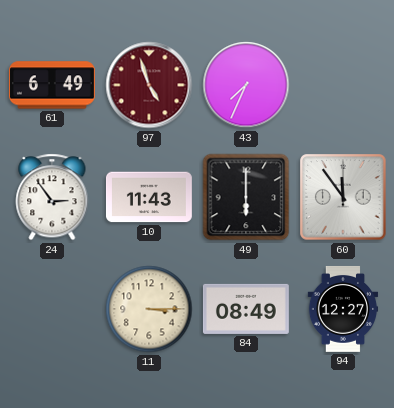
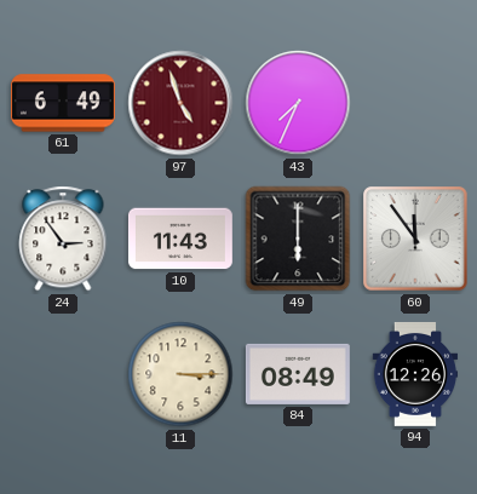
94: 12:27 -> 12:26 (415, 374)
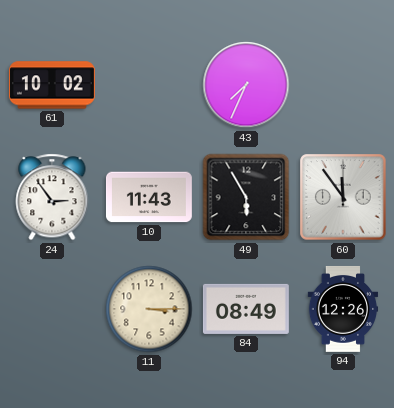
61: 6:49 -> 10:02 (52, 85)
97: 4:57 -> none (180, 103)
49: 6:00 -> 5:55 (246, 197)
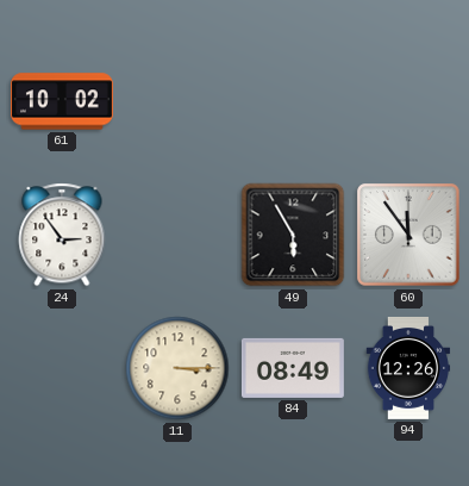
43: 7:34 -> none (246, 85)
10: 11:43 -> none (149, 197)
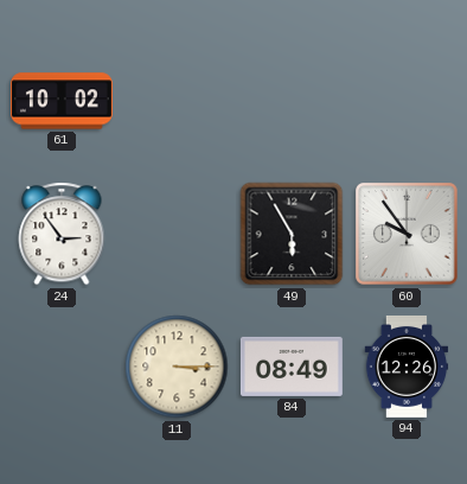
60: 11:54 -> 9:54 (407, 234)
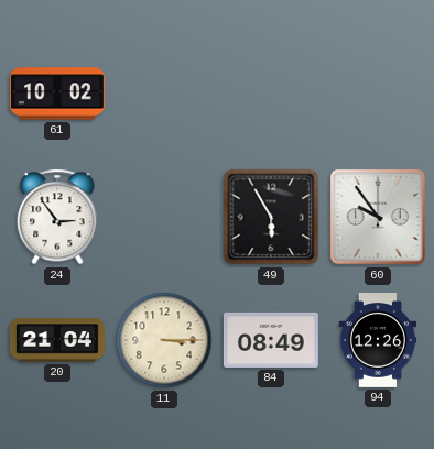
20: none -> 21:04 (57, 340)
